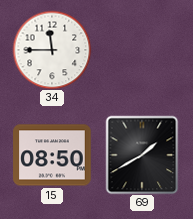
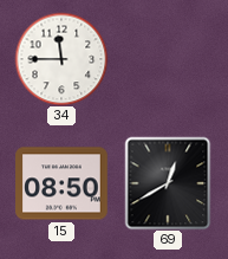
69: 1:40 -> 12:40 (168, 183)
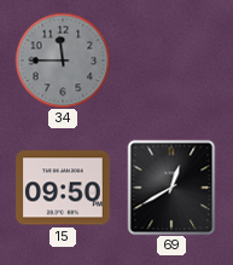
34 dial: white -> grey (63, 61)
15: 08:50 -> 09:50 (63, 188)
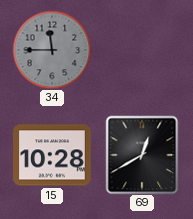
15: 09:50 -> 10:28 (52, 155)
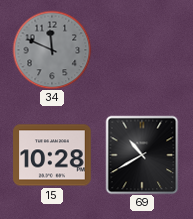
34: 11:45 -> 11:49 (52, 50)
69: 12:40 -> 10:40 (142, 155)
